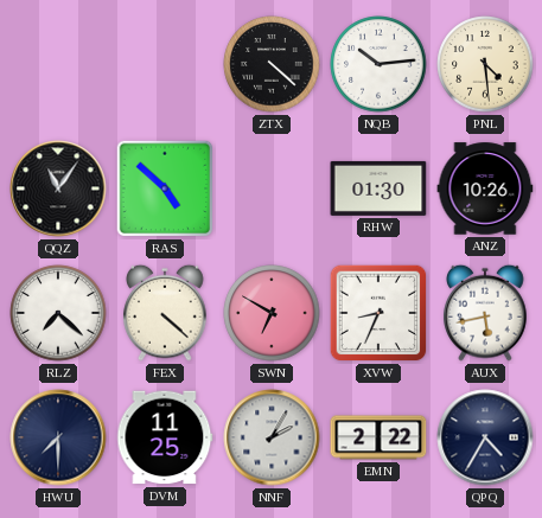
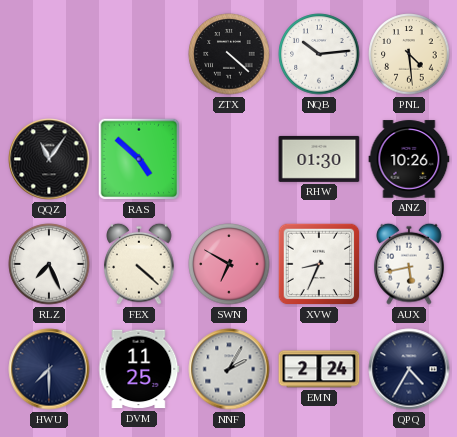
RLZ: 7:22 -> 7:26 (49, 264)
EMN: 2:22 -> 2:24 (319, 369)
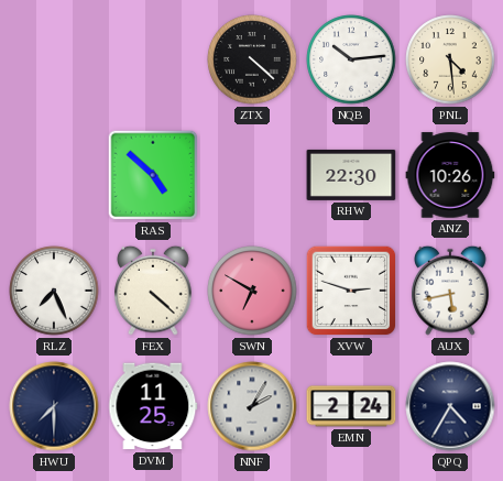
QQZ: 11:06 -> none (49, 159)
RHW: 01:30 -> 22:30 (351, 175)
XVW: 8:34 -> 2:48 (351, 291)
